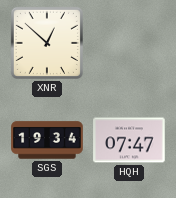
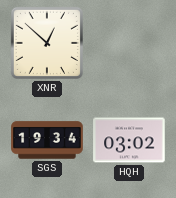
HQH: 07:47 -> 03:02 (129, 140)
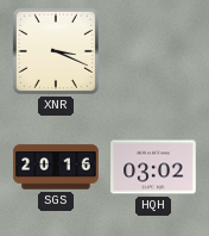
XNR: 12:52 -> 3:19 (56, 51)
SGS: 19:34 -> 20:16 (56, 167)
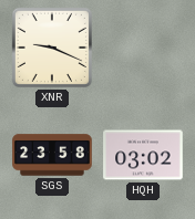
XNR: 3:19 -> 9:19 (52, 48)
SGS: 20:16 -> 23:58 (52, 155)
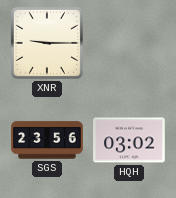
XNR: 9:19 -> 9:15 (47, 43)
SGS: 23:58 -> 23:56 (47, 140)
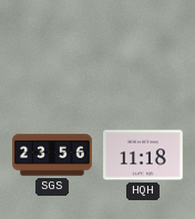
XNR: 9:15 -> none (47, 43)
HQH: 03:02 -> 11:18 (143, 155)
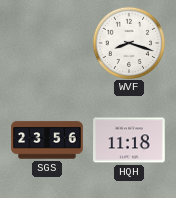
WVF: none -> 8:18 (128, 42)
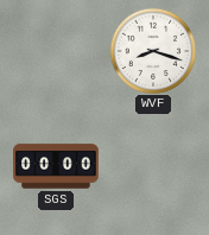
SGS: 23:56 -> 00:00 (56, 166)
HQH: 11:18 -> none (129, 140)
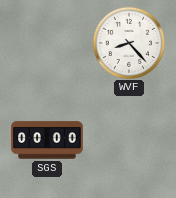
WVF: 8:18 -> 8:23 (128, 42)
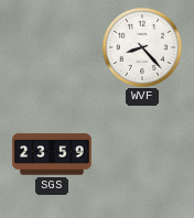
SGS: 00:00 -> 23:59 (52, 154)
